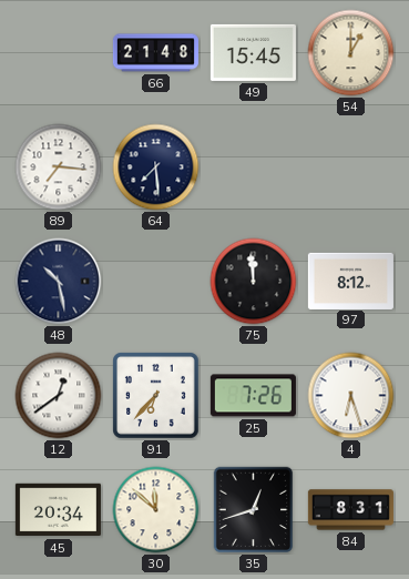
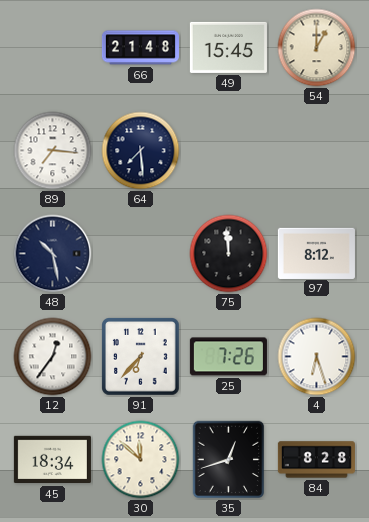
12: 12:39 -> 12:36 (53, 357)
45: 20:34 -> 18:34 (52, 460)
84: 8:31 -> 8:28 (316, 460)
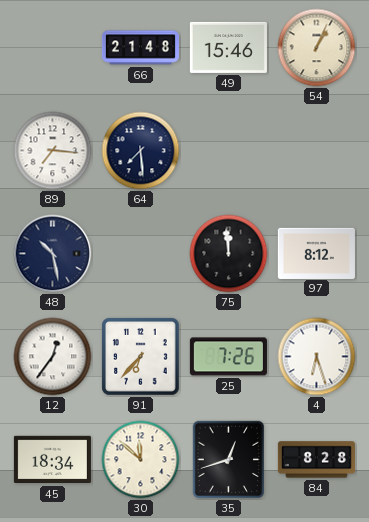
49: 15:45 -> 15:46 (228, 47)
54: 1:00 -> 1:04 (317, 48)
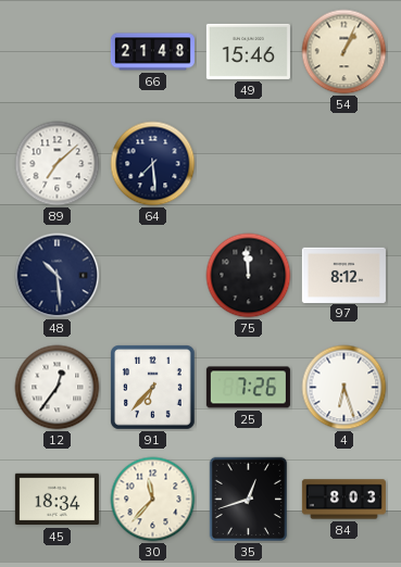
89: 7:16 -> 7:08 (58, 164)
48: 10:28 -> 10:29 (58, 276)
30: 11:52 -> 11:37 (153, 500)
84: 8:28 -> 8:03 (343, 500)
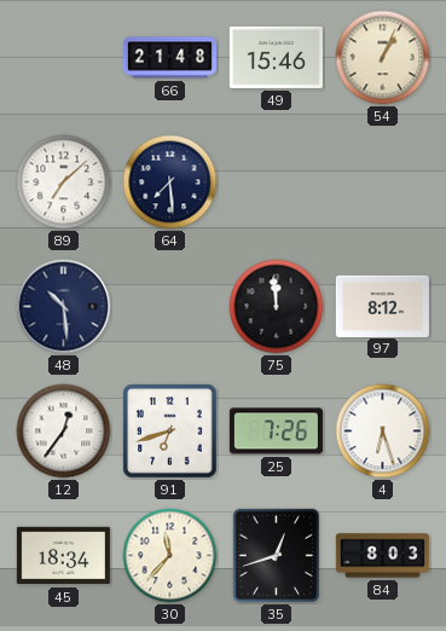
91: 6:37 -> 6:42 (170, 432)
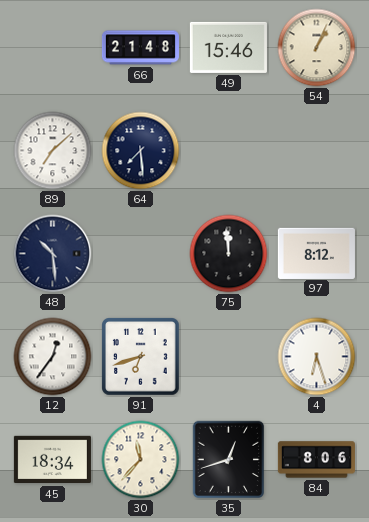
25: 7:26 -> none (276, 432)
84: 8:03 -> 8:06 (316, 460)
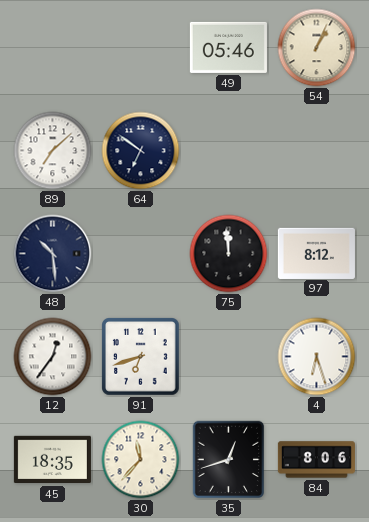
66: 21:48 -> none (140, 48)
49: 15:46 -> 05:46 (228, 47)
64: 7:29 -> 6:51 (141, 151)
45: 18:34 -> 18:35 (52, 460)
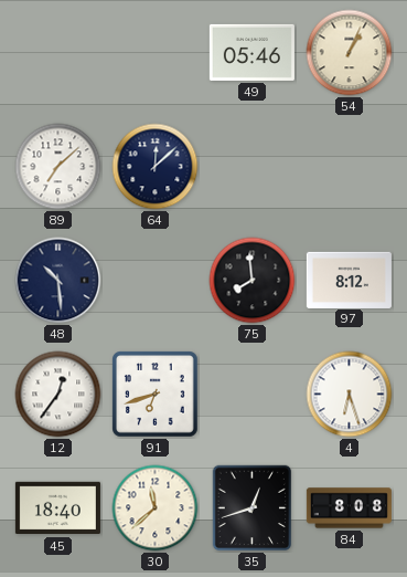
64: 6:51 -> 12:08 (156, 167)
75: 11:59 -> 7:59 (253, 281)
45: 18:35 -> 18:40 (57, 508)
30: 11:37 -> 11:38 (156, 508)
84: 8:06 -> 8:08 (349, 508)
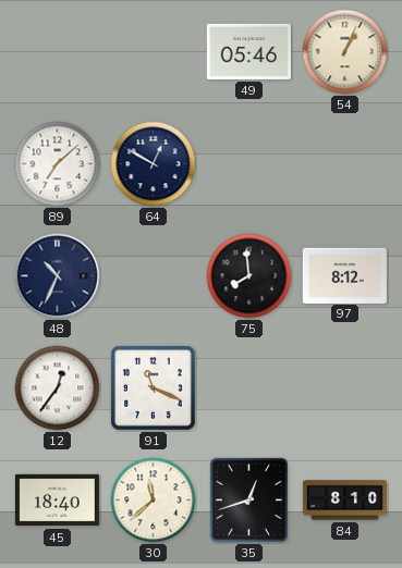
64: 12:08 -> 12:50 (154, 164)
48: 10:29 -> 10:34 (58, 276)
91: 6:42 -> 11:19 (154, 388)
4: 6:27 -> none (350, 395)
84: 8:08 -> 8:10 (344, 501)
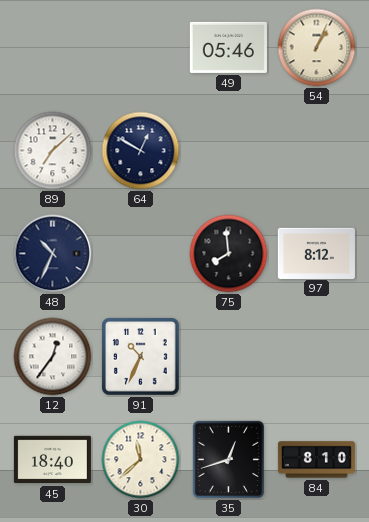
91: 11:19 -> 10:34 (141, 357)
